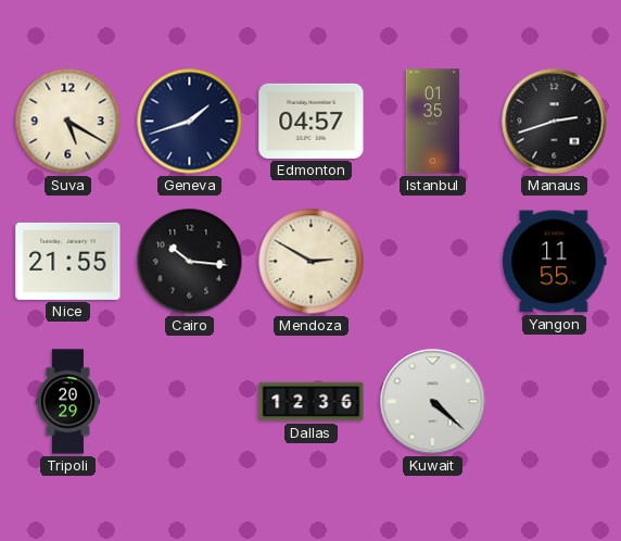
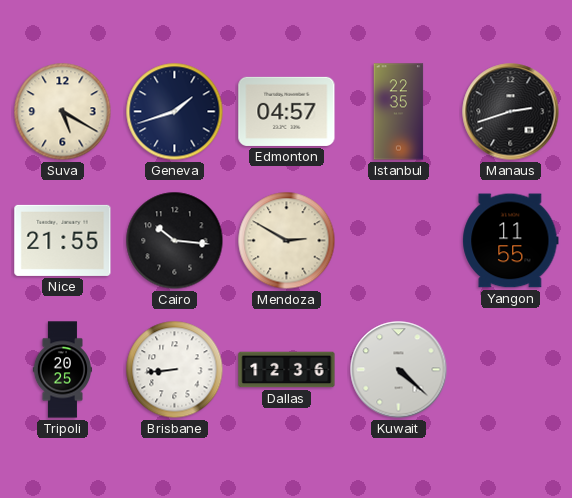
Istanbul: 01:35 -> 22:35 (399, 112)
Tripoli: 20:29 -> 20:25 (62, 370)
Brisbane: none -> 8:44 (175, 370)
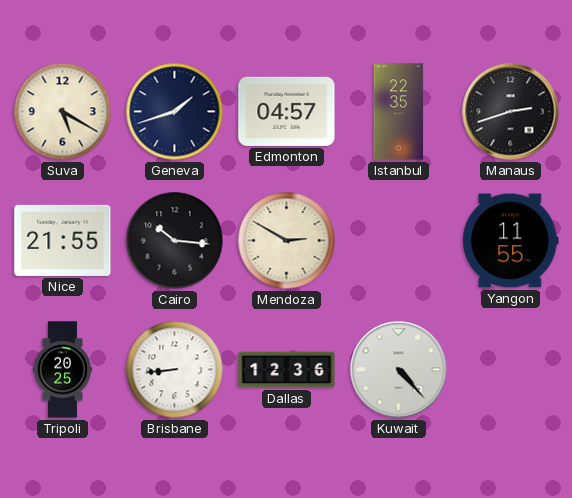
Kuwait: 4:22 -> 4:23 (399, 370)
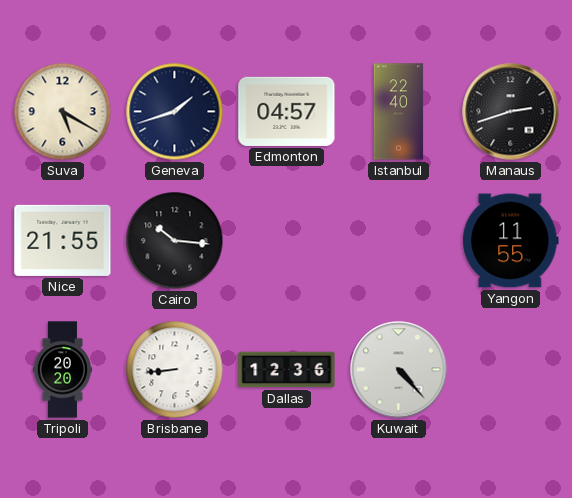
Istanbul: 22:35 -> 22:40 (399, 112)
Mendoza: 2:50 -> none (287, 241)
Tripoli: 20:25 -> 20:20 (62, 370)
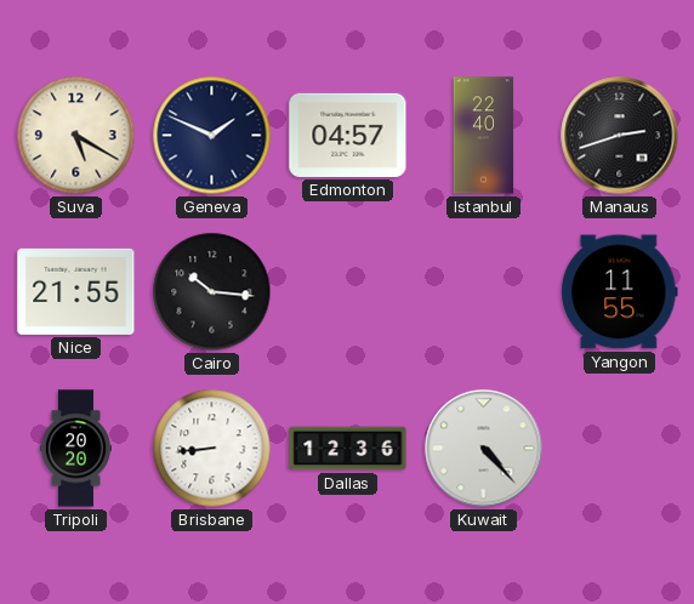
Geneva: 1:42 -> 1:49 (212, 136)
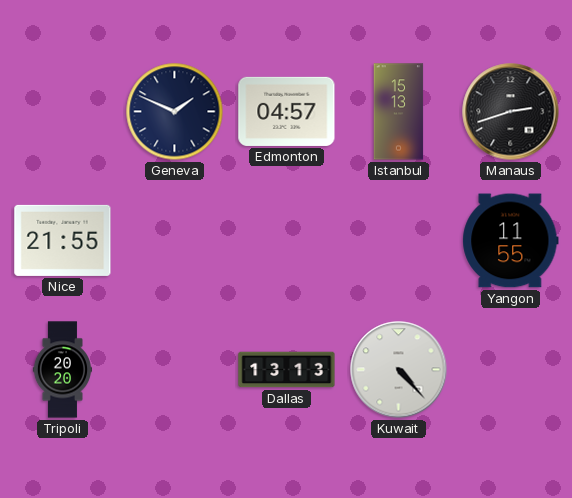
Suva: 5:20 -> none (76, 136)
Istanbul: 22:40 -> 15:13 (399, 112)
Cairo: 10:16 -> none (212, 292)
Brisbane: 8:44 -> none (212, 449)
Dallas: 12:36 -> 13:13 (287, 370)
